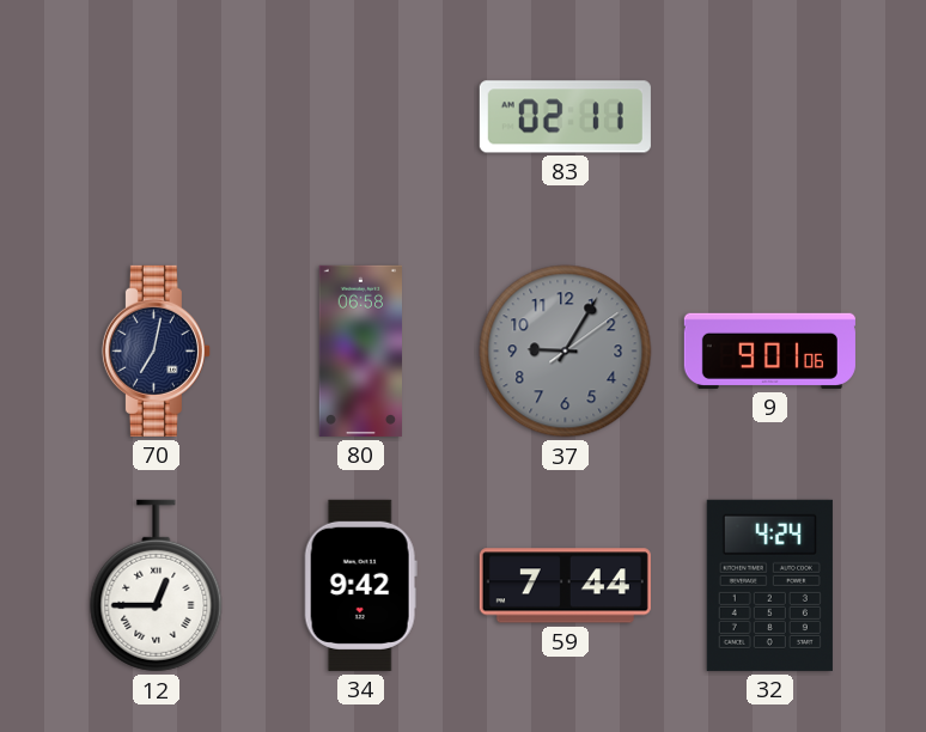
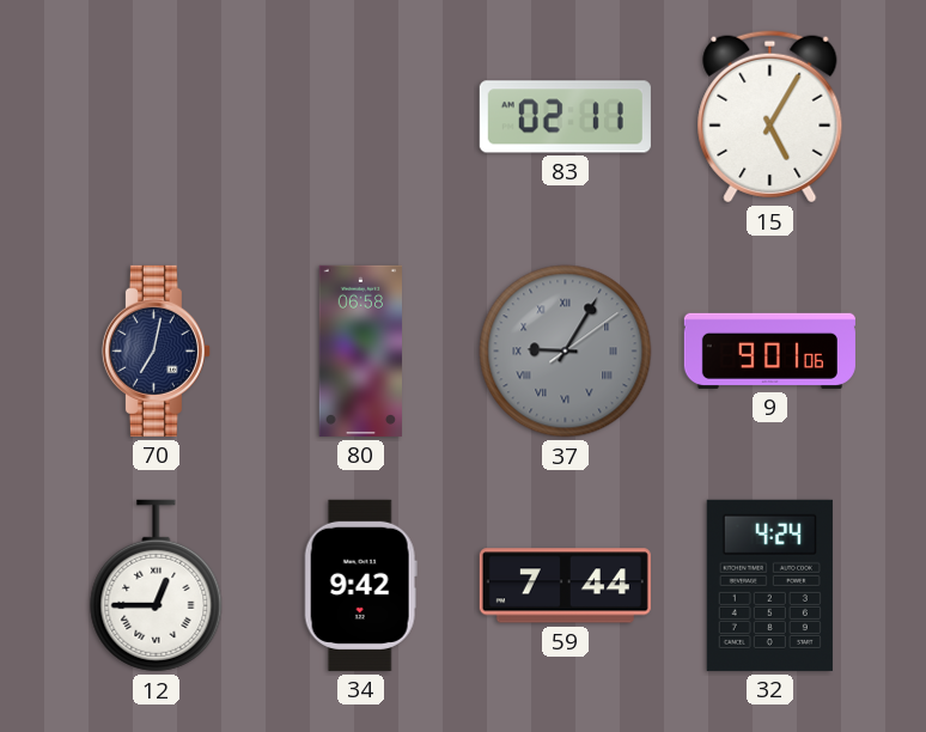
15: none -> 5:05 (770, 117)
37 numerals: Arabic -> Roman (566, 352)
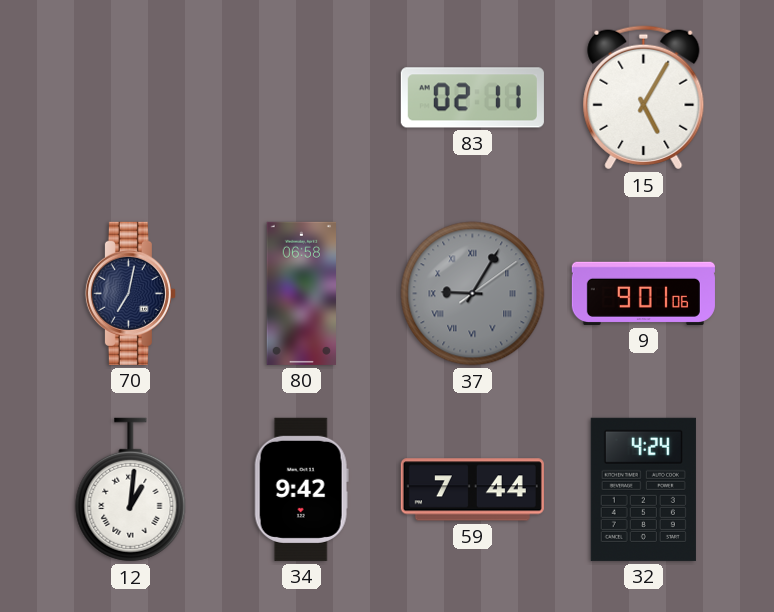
12: 12:45 -> 1:01 (131, 490)
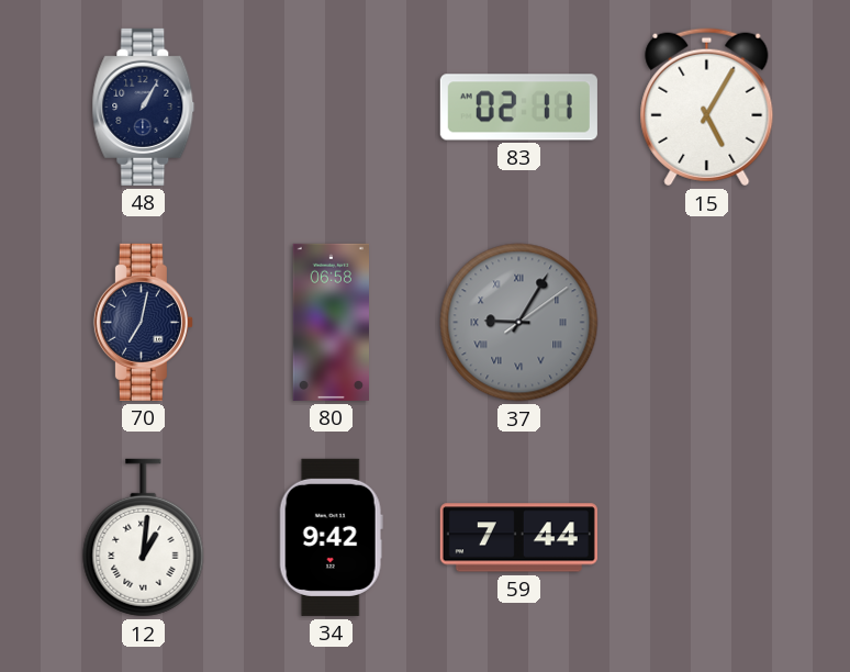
48: none -> 1:05 (144, 107)
9: 9:01 -> none (643, 293)
32: 4:24 -> none (643, 489)
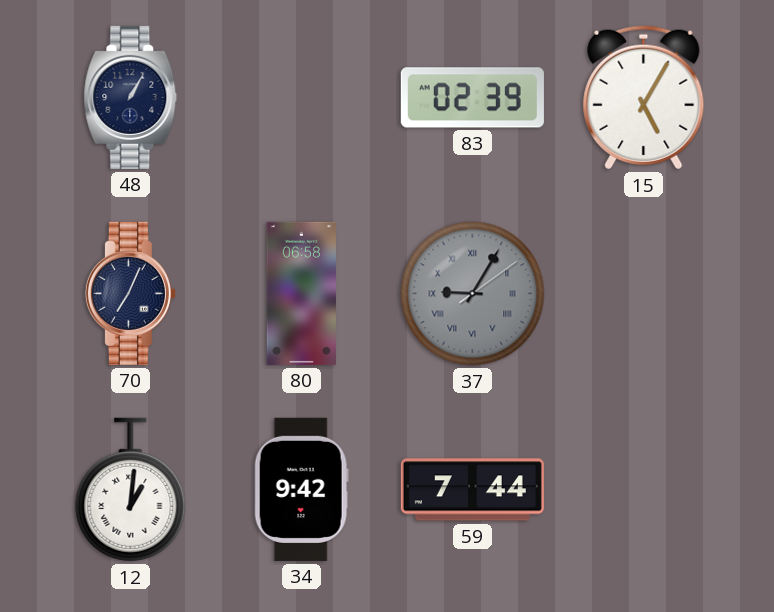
83: 02:11 -> 02:39 (472, 98)
70: 7:02 -> 7:04 (130, 293)
